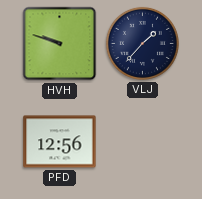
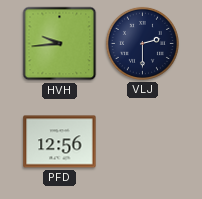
HVH: 9:48 -> 9:44 (60, 44)
VLJ: 1:37 -> 2:30 (142, 43)
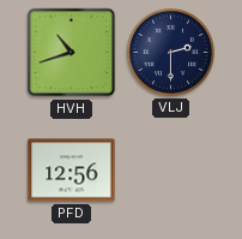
HVH: 9:44 -> 10:42 (72, 53)
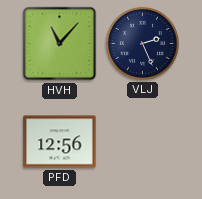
HVH: 10:42 -> 11:07 (60, 44)
VLJ: 2:30 -> 2:26 (142, 43)
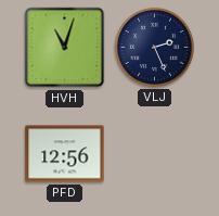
HVH: 11:07 -> 11:03 (65, 48)
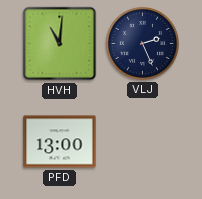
HVH: 11:03 -> 11:01 (60, 44)
PFD: 12:56 -> 13:00 (60, 142)
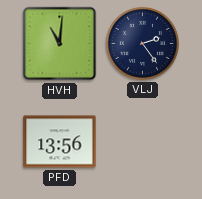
VLJ: 2:26 -> 2:24 (142, 43)
PFD: 13:00 -> 13:56 (60, 142)
